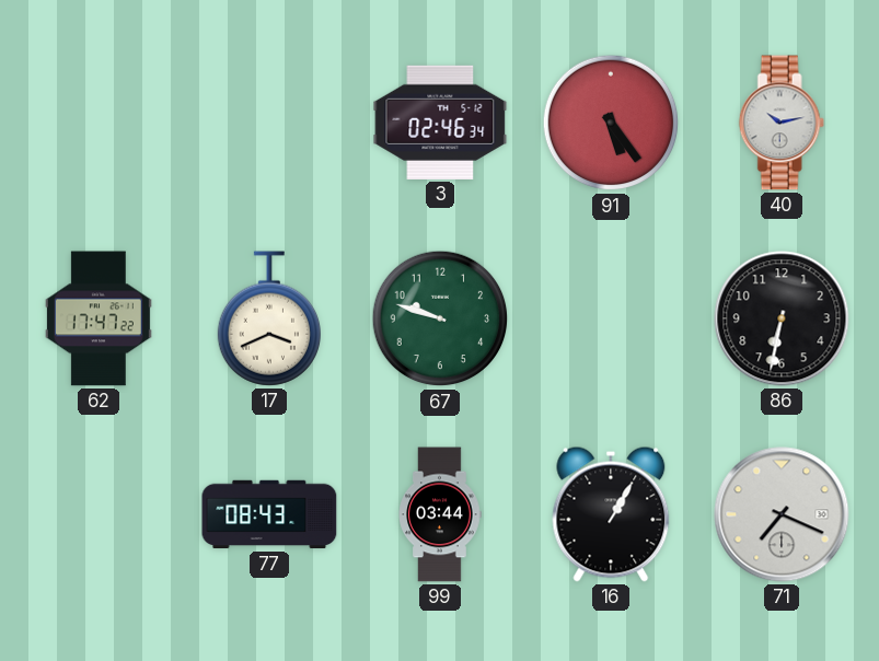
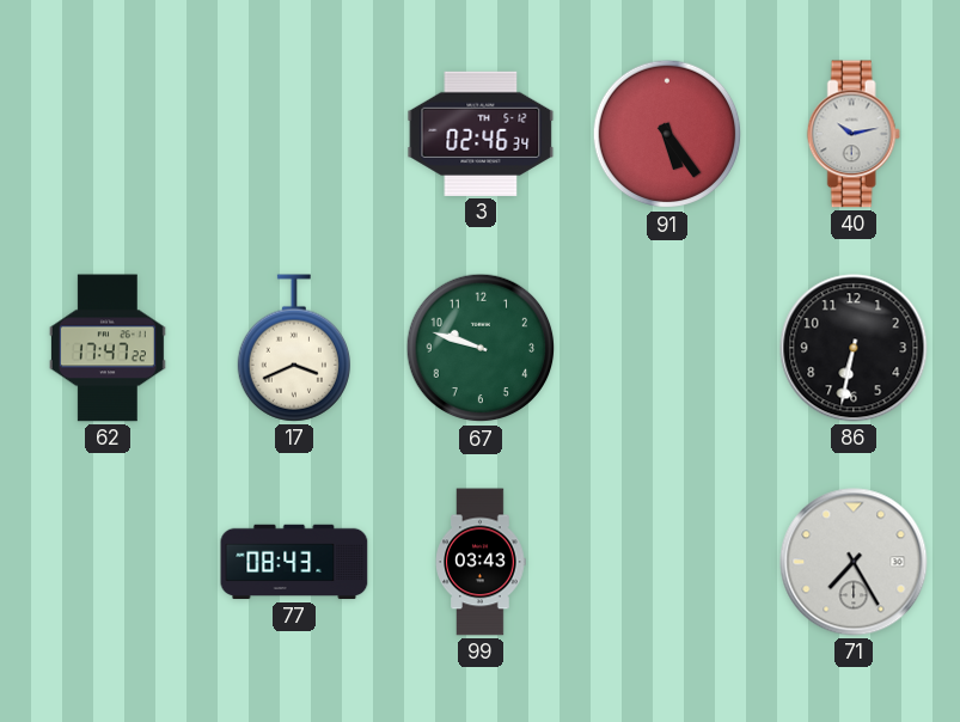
99: 03:44 -> 03:43 (481, 562)
16: 1:05 -> none (611, 514)
71: 7:19 -> 7:25 (854, 562)
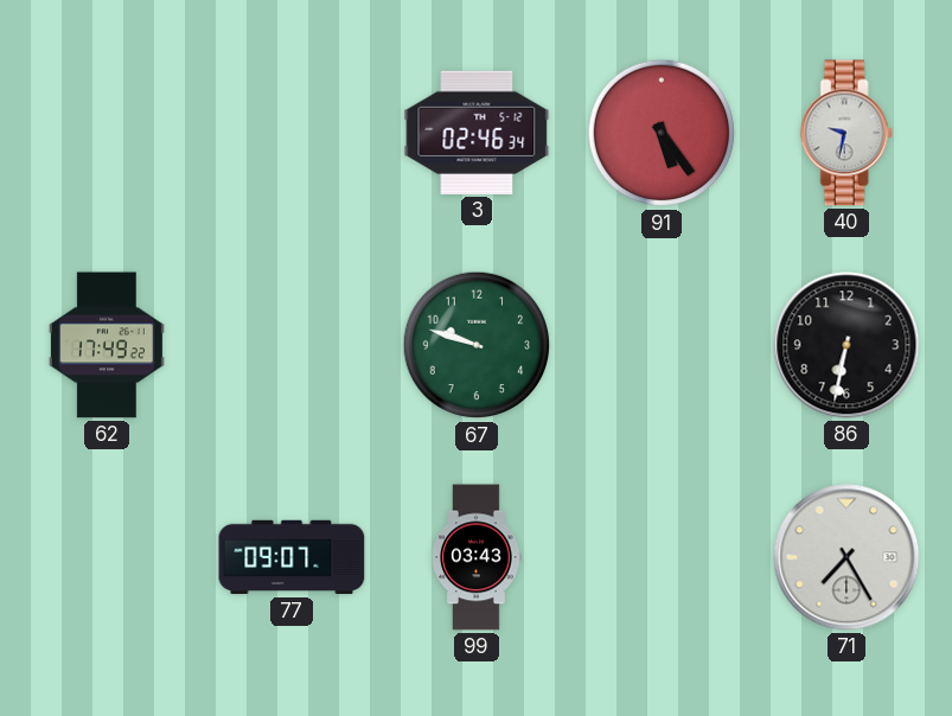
40: 10:13 -> 9:32 (846, 133)
62: 17:47 -> 17:49 (107, 345)
17: 3:41 -> none (293, 348)
77: 08:43 -> 09:07 (292, 557)
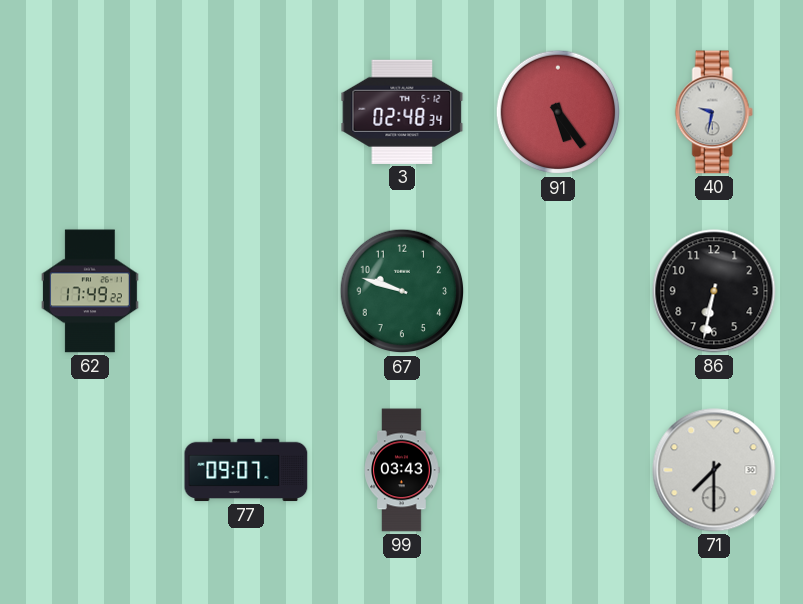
3: 02:46 -> 02:48 (402, 112)
71: 7:25 -> 7:30 (714, 470)
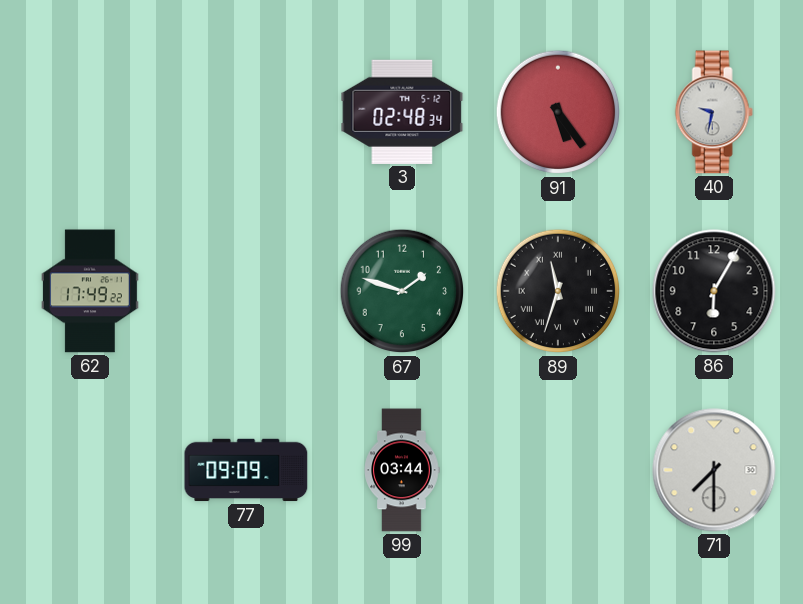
67: 9:48 -> 1:48 (402, 291)
89: none -> 11:33 (558, 291)
86: 6:32 -> 6:05 (714, 291)
77: 09:07 -> 09:09 (246, 470)
99: 03:43 -> 03:44 (402, 470)
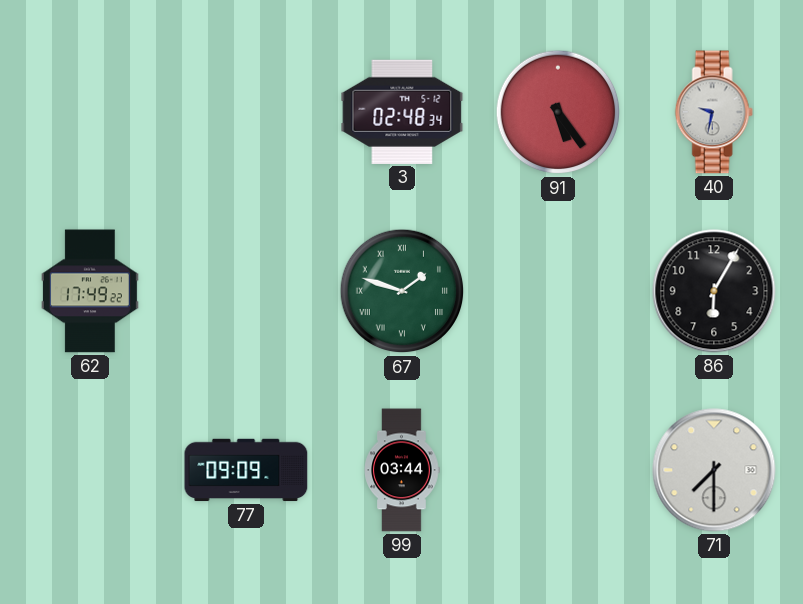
67 numerals: Arabic -> Roman (402, 291)
89: 11:33 -> none (558, 291)
